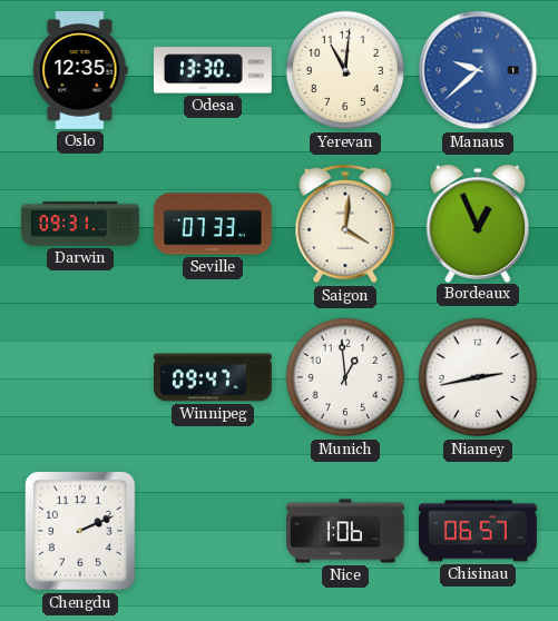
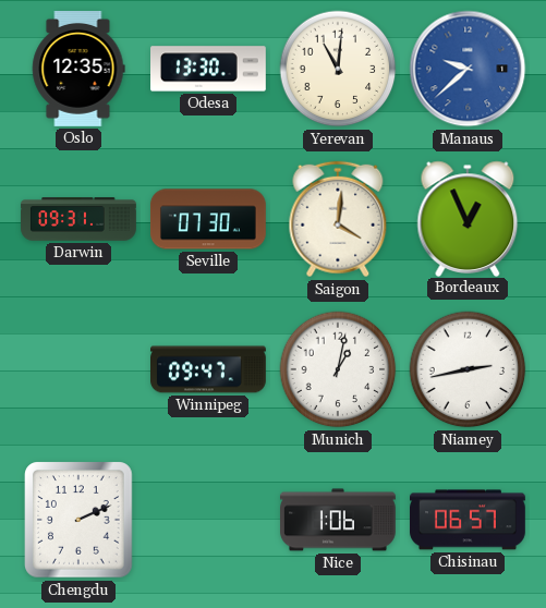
Seville: 07:33 -> 07:30 (208, 219)
Munich: 12:59 -> 1:02 (338, 369)
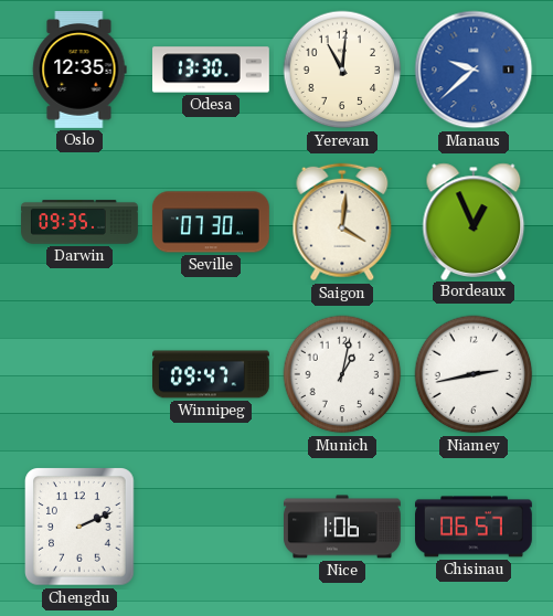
Darwin: 09:31 -> 09:35 (79, 222)
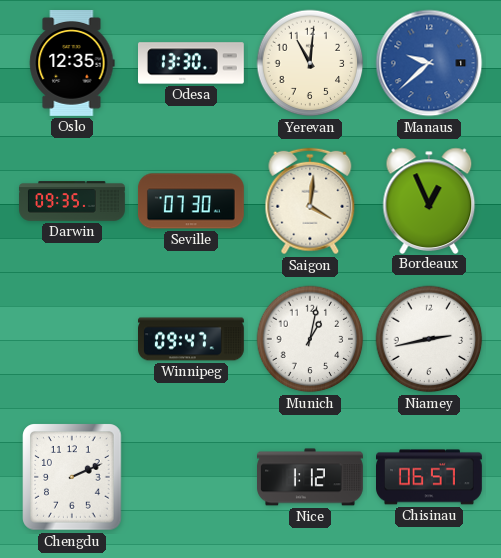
Nice: 1:06 -> 1:12 (311, 477)
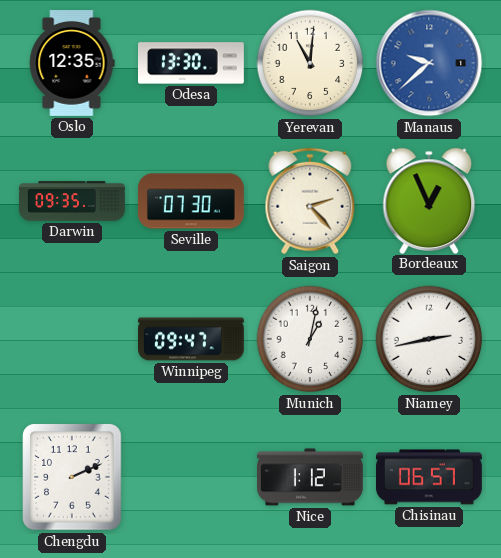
Saigon: 4:01 -> 2:23 (310, 201)
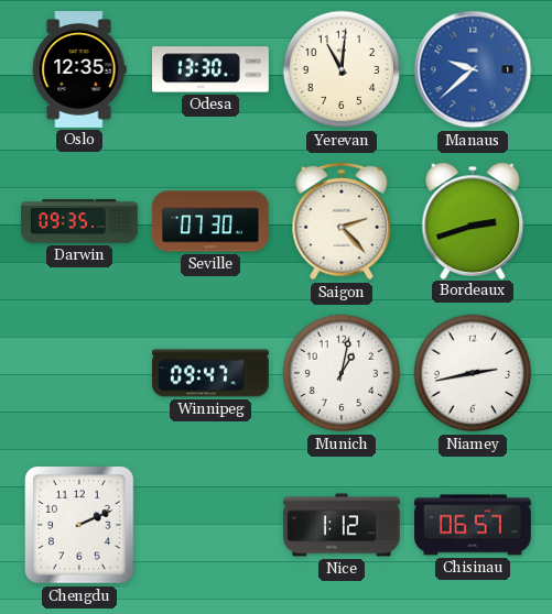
Bordeaux: 12:56 -> 2:42 (473, 220)
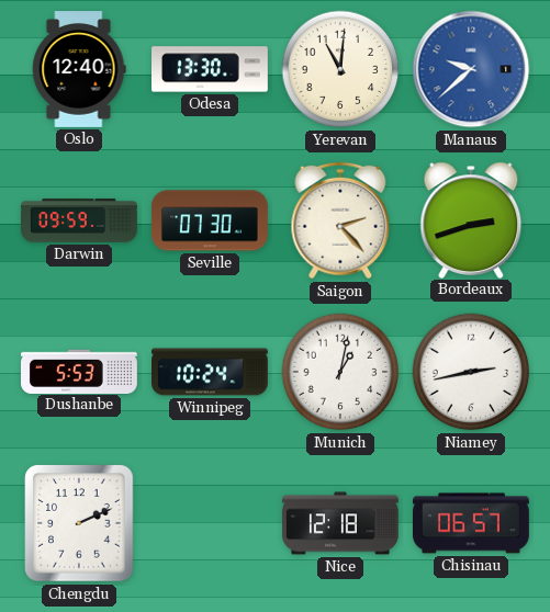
Oslo: 12:35 -> 12:40 (79, 70)
Darwin: 09:35 -> 09:59 (79, 220)
Dushanbe: none -> 5:53 (80, 371)
Winnipeg: 09:47 -> 10:24 (211, 372)
Nice: 1:12 -> 12:18 (341, 523)
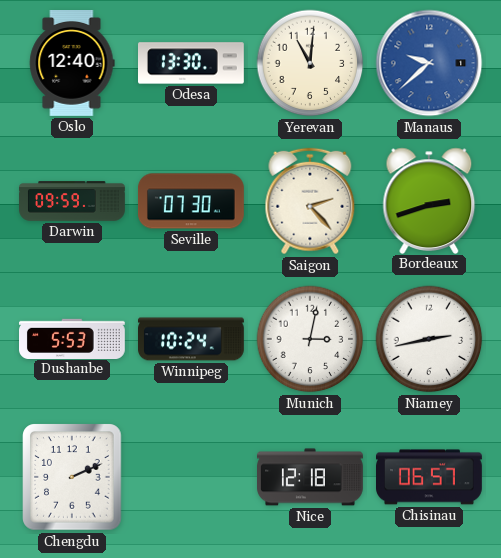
Munich: 1:02 -> 3:02 (310, 339)
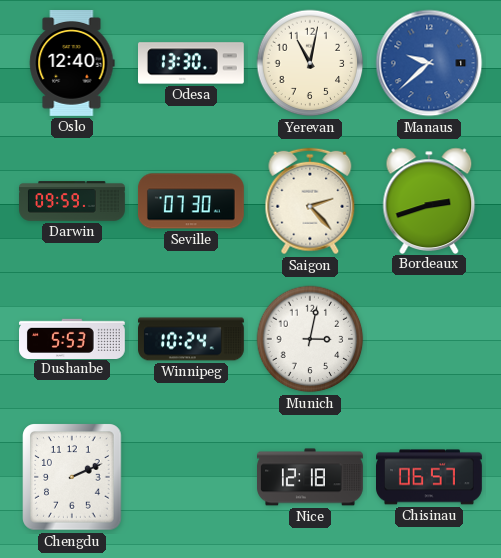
Yerevan: 11:01 -> 11:02 (310, 63)
Niamey: 2:43 -> none (429, 339)
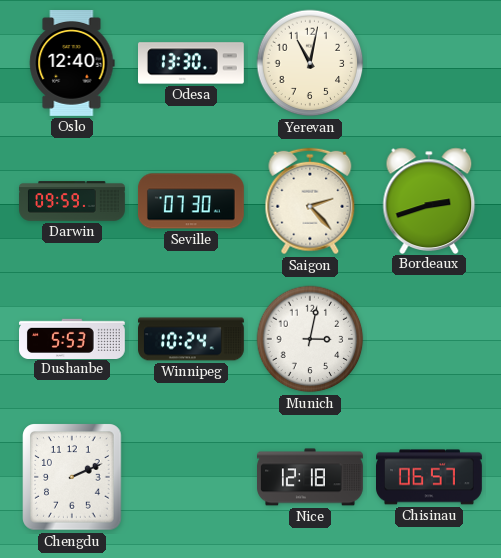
Manaus: 9:38 -> none (429, 63)
